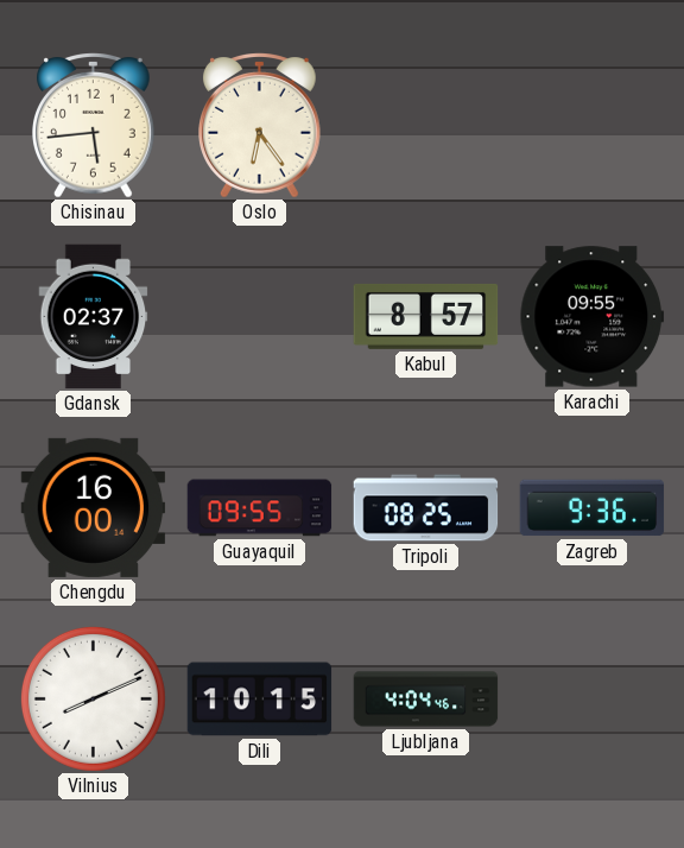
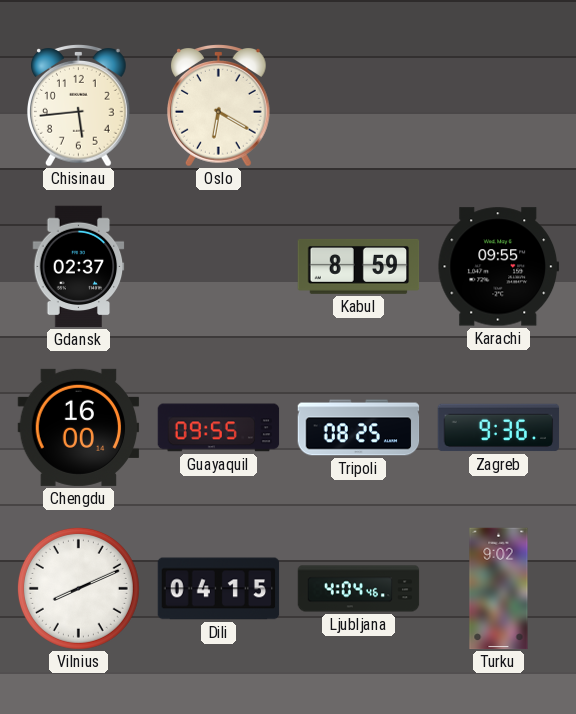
Oslo: 6:24 -> 6:20 (219, 106)
Kabul: 8:57 -> 8:59 (359, 267)
Dili: 10:15 -> 04:15 (219, 589)
Turku: none -> 9:02 (499, 589)
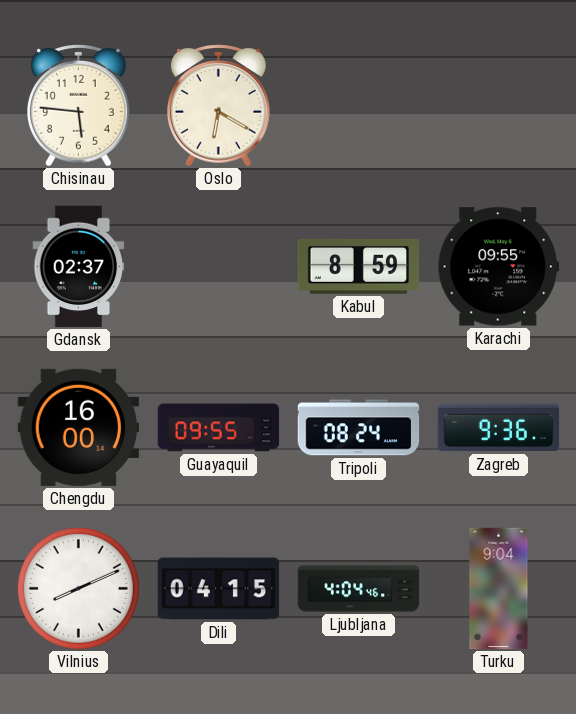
Chisinau: 5:44 -> 5:46 (79, 106)
Tripoli: 08:25 -> 08:24 (359, 428)
Turku: 9:02 -> 9:04 (499, 589)
